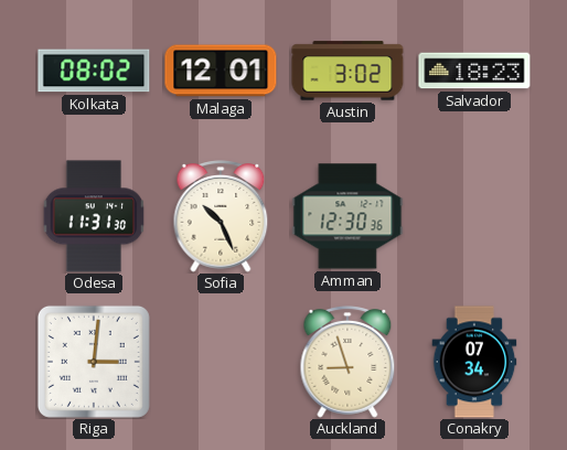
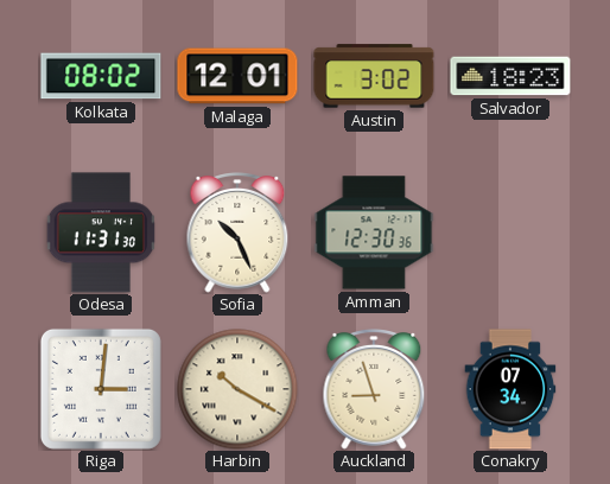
Harbin: none -> 10:20 (237, 389)
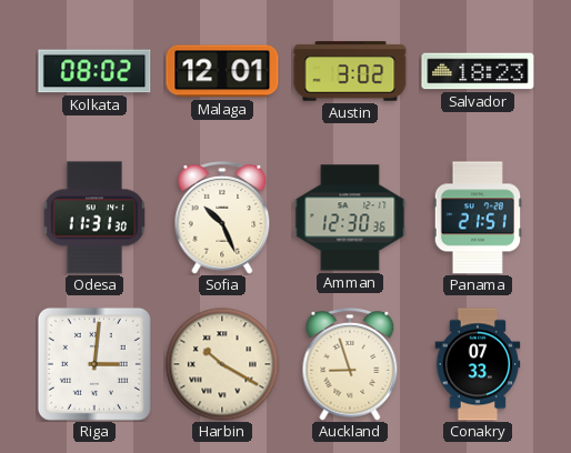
Panama: none -> 21:51 (478, 218)
Conakry: 07:34 -> 07:33 (478, 364)
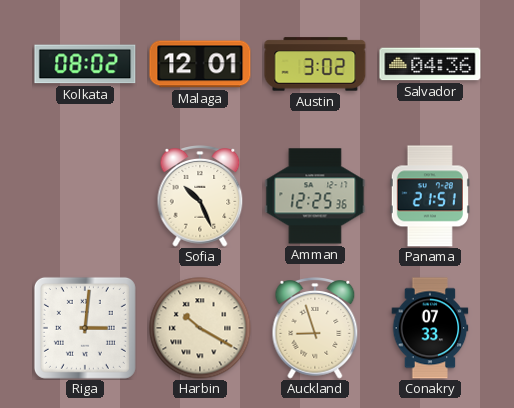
Salvador: 18:23 -> 04:36 (430, 64)
Odesa: 11:31 -> none (94, 218)
Amman: 12:30 -> 12:25 (315, 196)
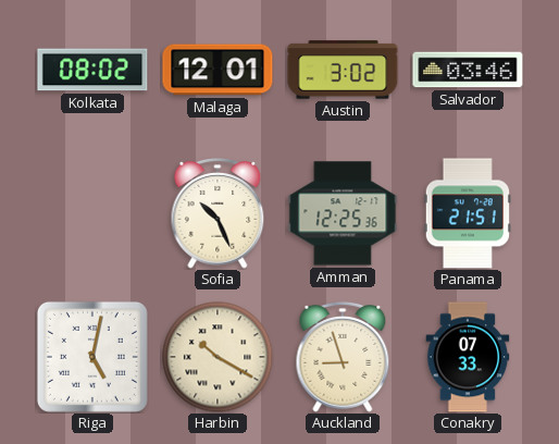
Salvador: 04:36 -> 03:46 (468, 70)
Riga: 3:01 -> 5:02 (92, 357)
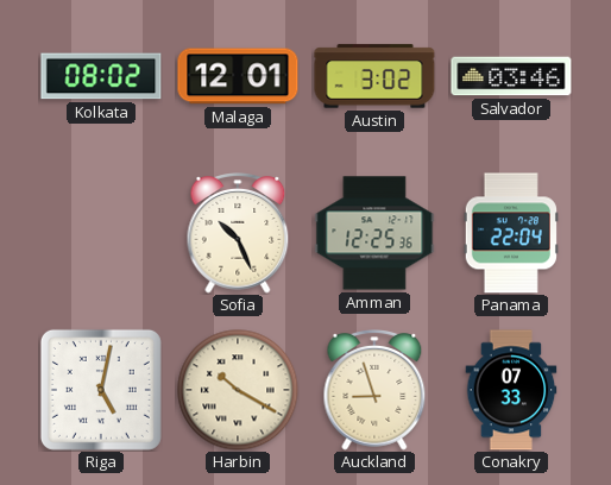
Panama: 21:51 -> 22:04 (511, 233)
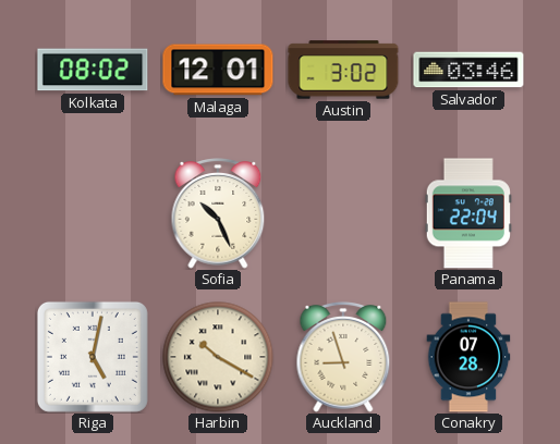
Amman: 12:25 -> none (374, 233)
Conakry: 07:33 -> 07:28 (468, 357)
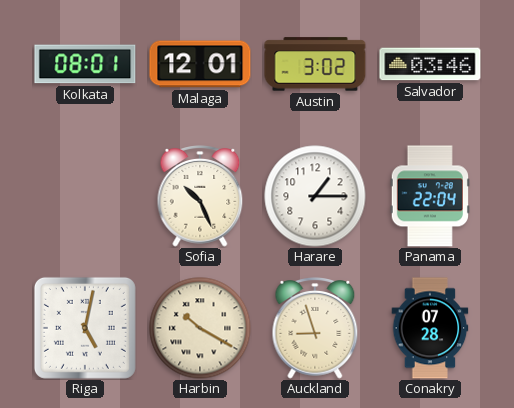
Kolkata: 08:02 -> 08:01 (85, 64)
Harare: none -> 1:15 (315, 196)
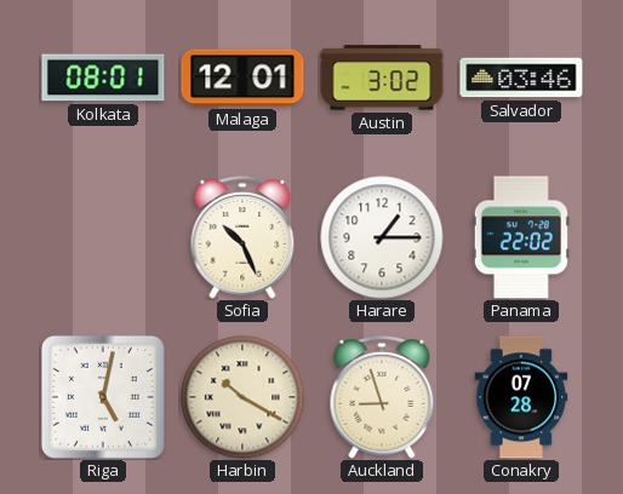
Panama: 22:04 -> 22:02 (521, 237)
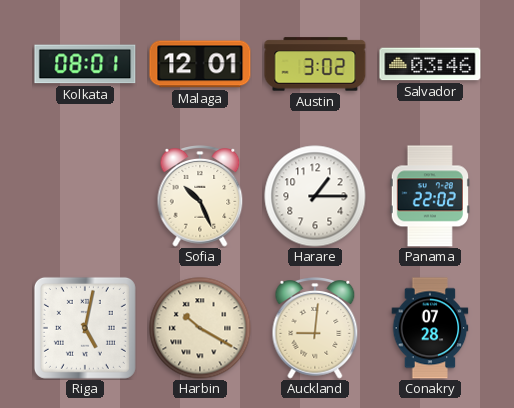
Auckland: 8:57 -> 9:01 (315, 328)
